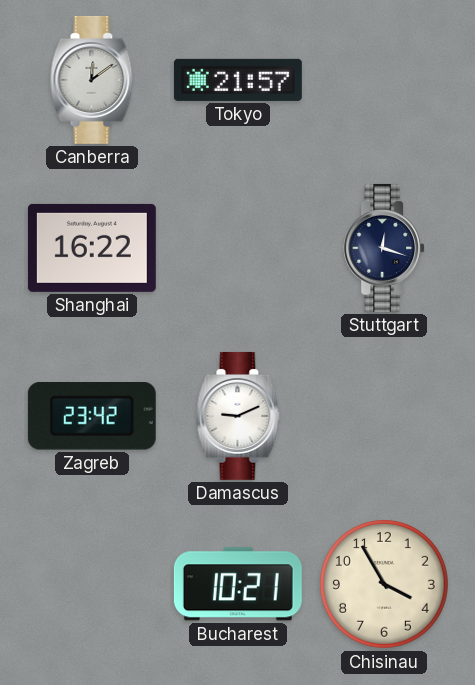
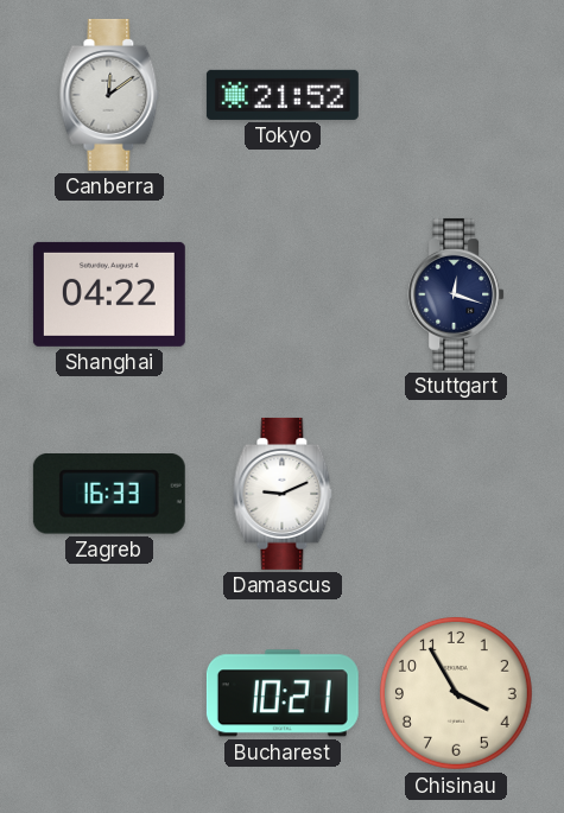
Tokyo: 21:57 -> 21:52 (283, 95)
Shanghai: 16:22 -> 04:22 (109, 294)
Zagreb: 23:42 -> 16:33 (109, 495)
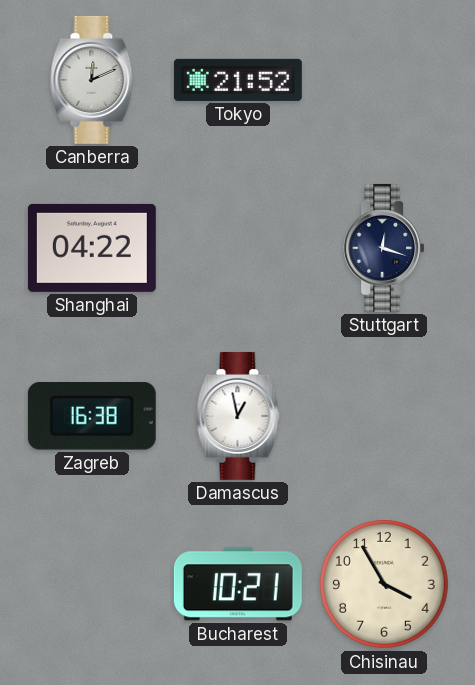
Canberra: 12:09 -> 12:11 (92, 80)
Zagreb: 16:33 -> 16:38 (92, 417)
Damascus: 9:11 -> 12:58 (238, 416)
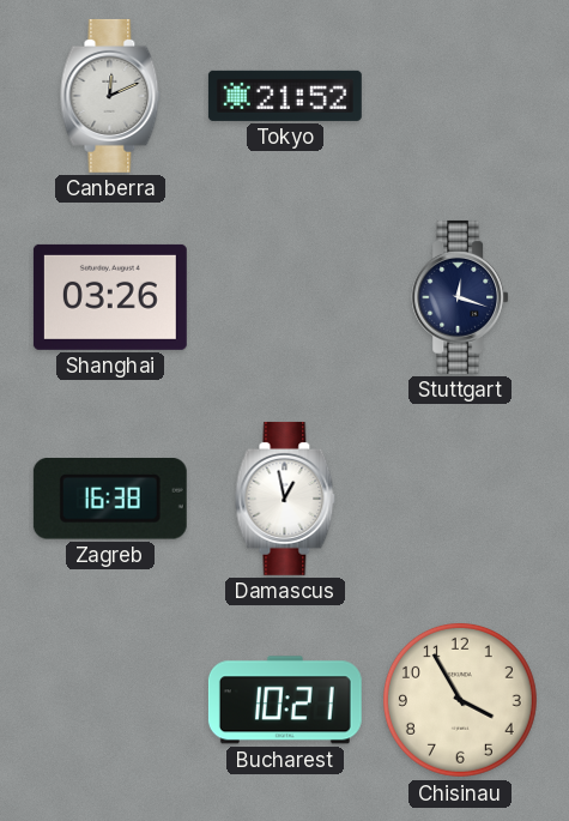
Shanghai: 04:22 -> 03:26 (110, 297)
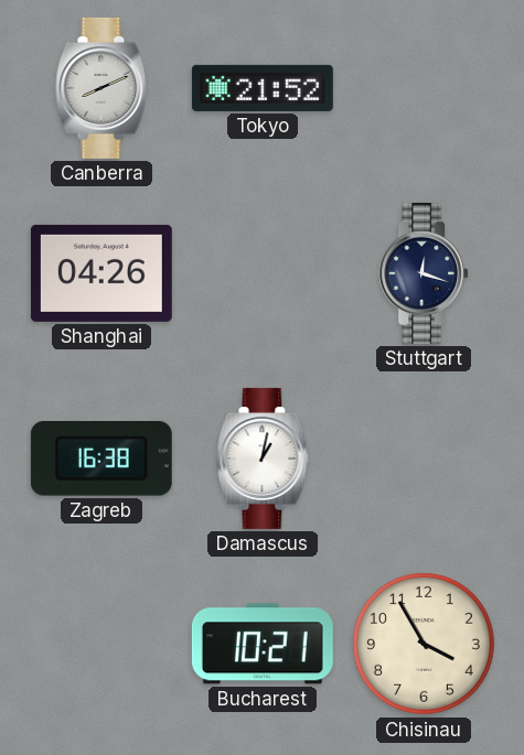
Canberra: 12:11 -> 8:11 (101, 88)
Shanghai: 03:26 -> 04:26 (101, 273)
Damascus: 12:58 -> 1:02 (263, 459)
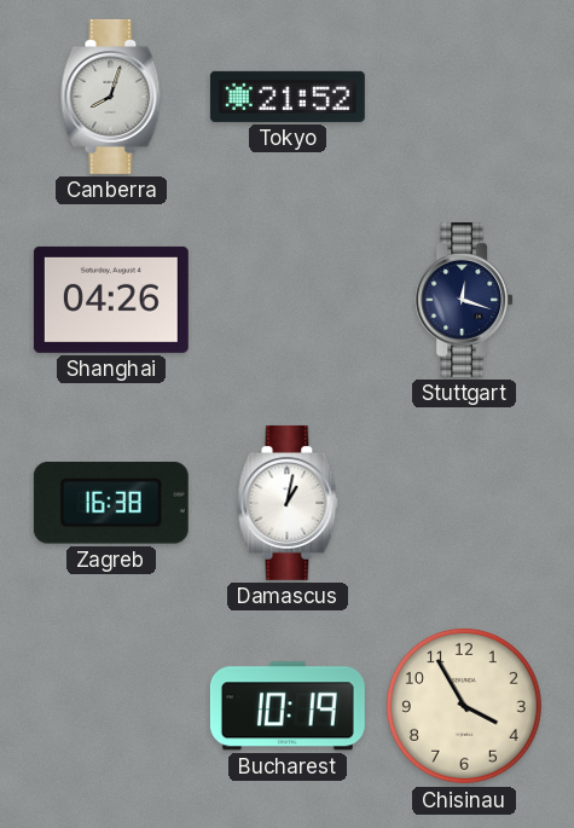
Canberra: 8:11 -> 8:03 (111, 97)
Bucharest: 10:21 -> 10:19 (288, 706)
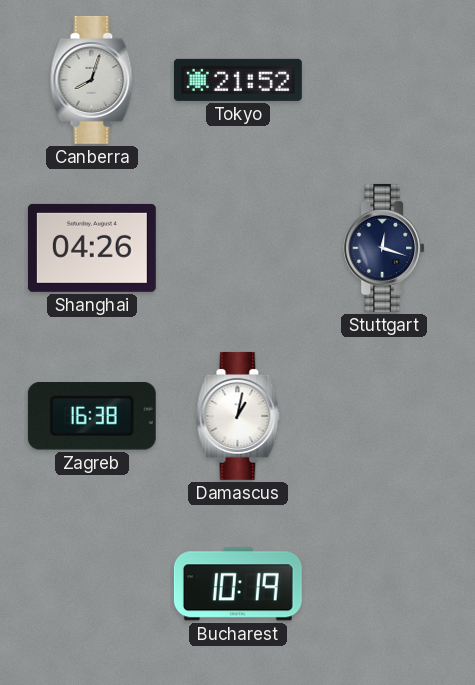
Chisinau: 3:55 -> none (464, 706)
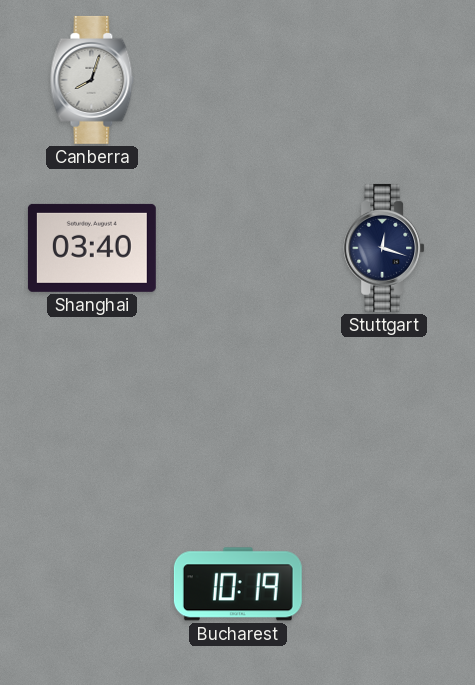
Tokyo: 21:52 -> none (238, 80)
Shanghai: 04:26 -> 03:40 (92, 248)
Zagreb: 16:38 -> none (92, 417)
Damascus: 1:02 -> none (238, 416)
